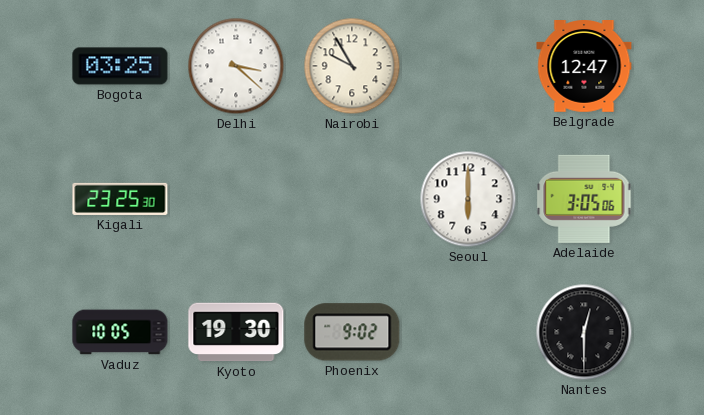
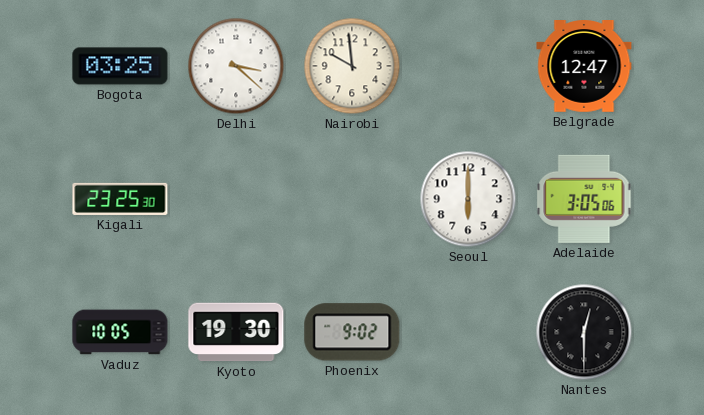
Nairobi: 9:55 -> 9:59 (352, 66)
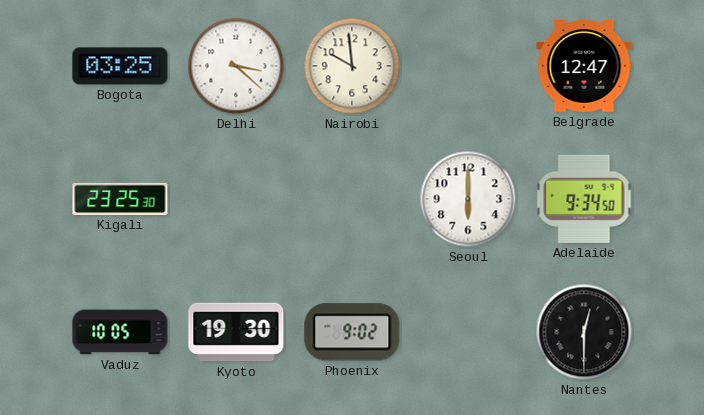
Adelaide: 3:05 -> 9:34 (584, 199)
